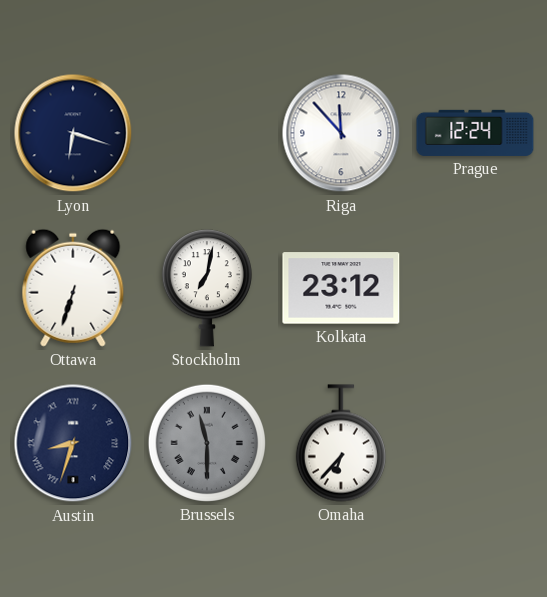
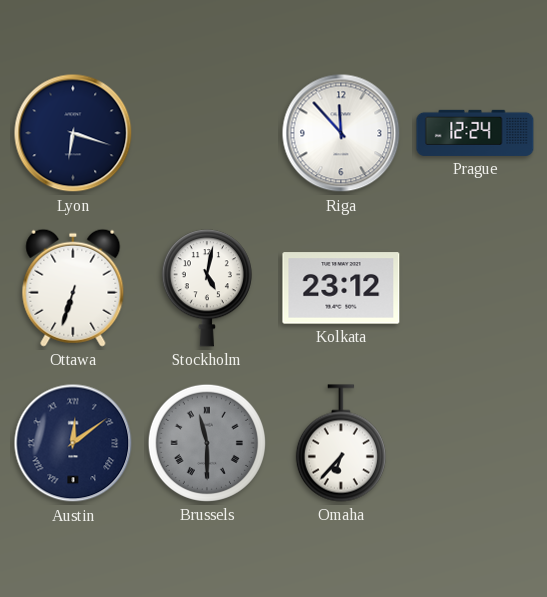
Stockholm: 7:02 -> 5:02 (207, 288)
Austin: 8:33 -> 12:09 (73, 443)
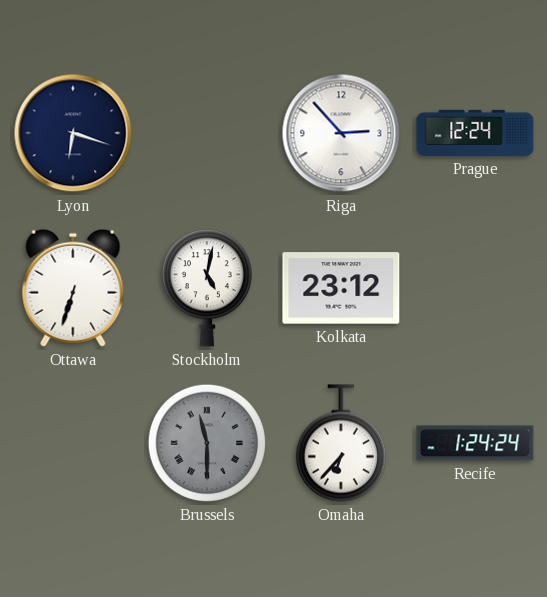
Riga: 11:53 -> 2:53 (341, 133)
Austin: 12:09 -> none (73, 443)
Recife: none -> 1:24 (475, 443)
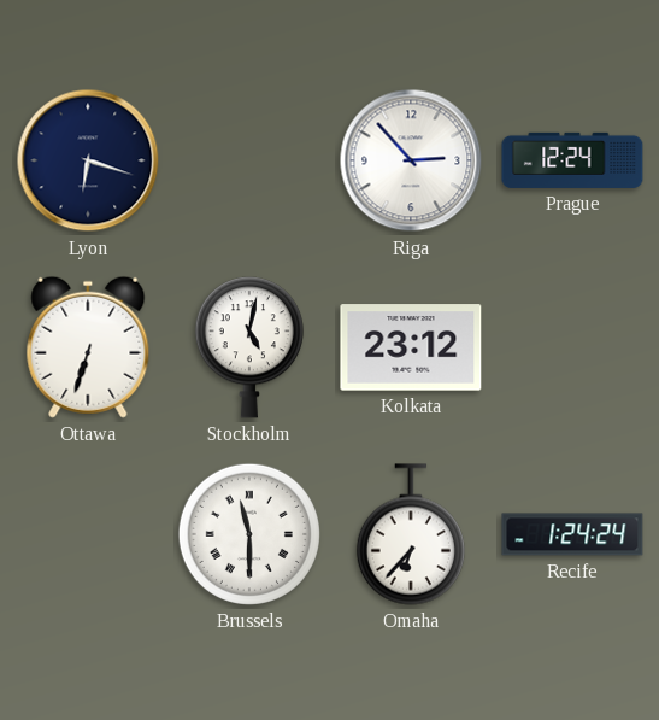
Brussels dial: grey -> white (249, 534)
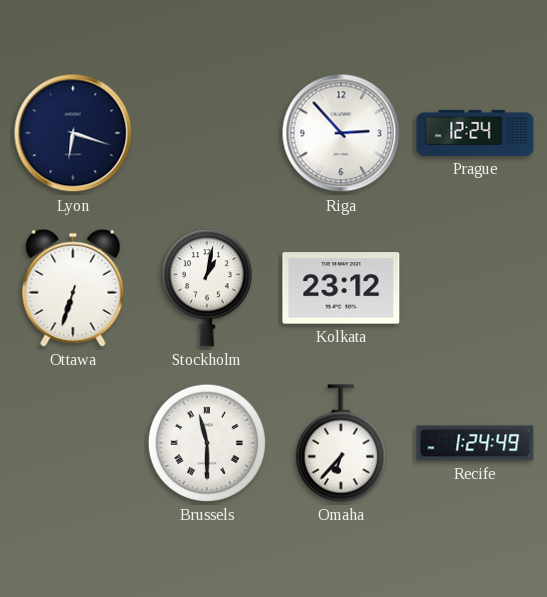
Stockholm: 5:02 -> 1:02 (207, 288)
Recife: 1:24:24 -> 1:24:49 (475, 443)
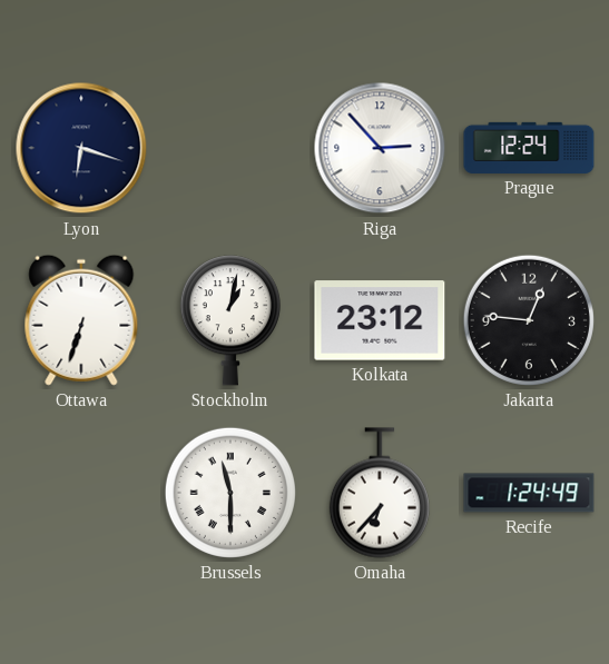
Jakarta: none -> 12:46 (529, 320)
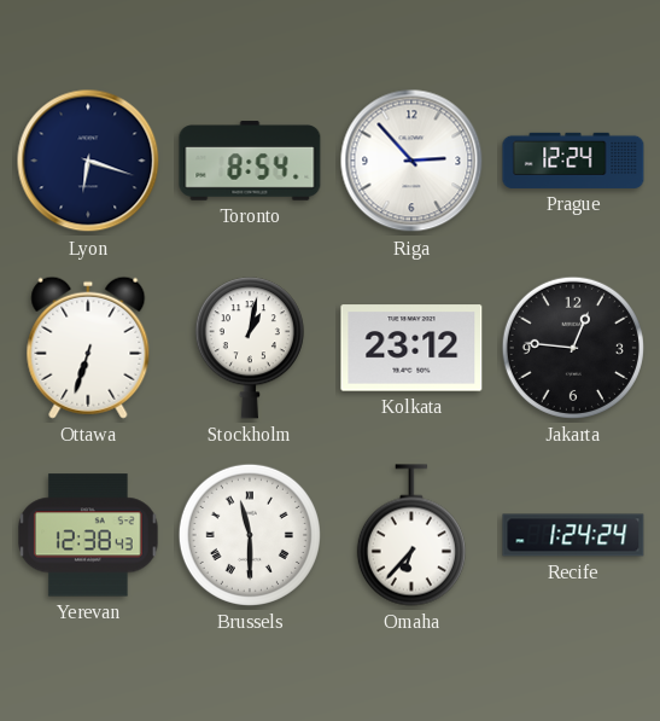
Toronto: none -> 8:54 (250, 161)
Yerevan: none -> 12:38 (89, 535)
Recife: 1:24:49 -> 1:24:24 (573, 535)
